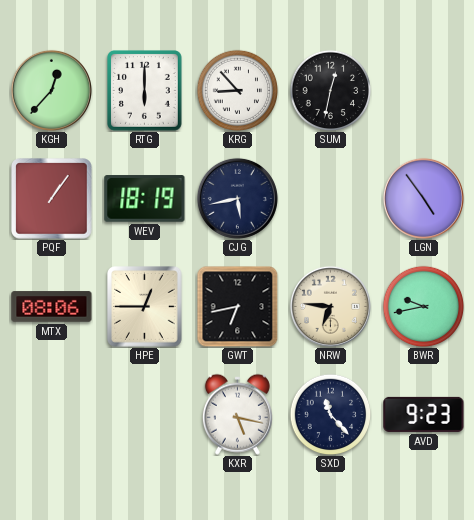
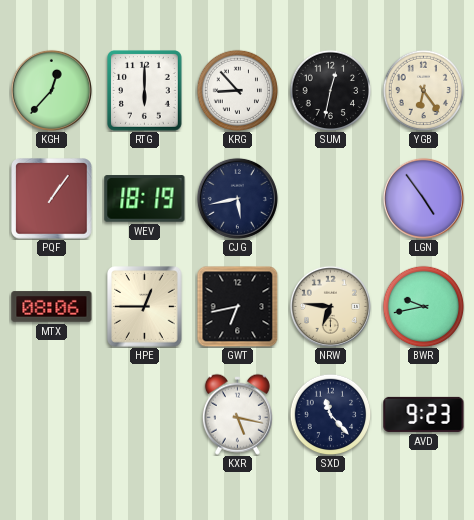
YGB: none -> 6:24 (423, 90)
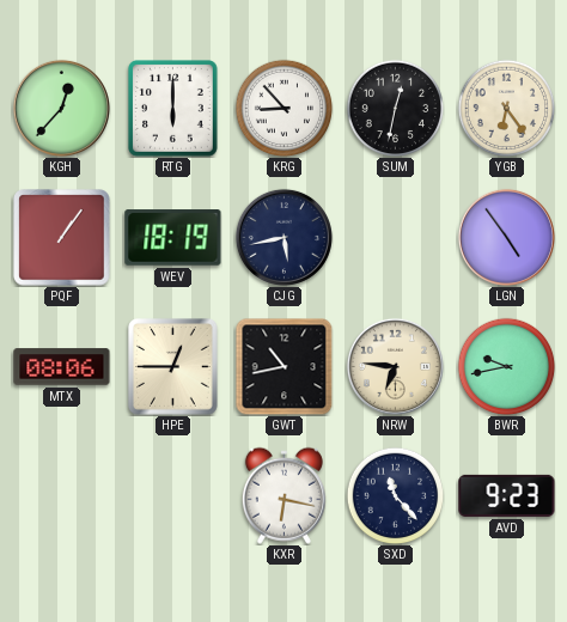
GWT: 6:43 -> 10:43 (283, 366)
KXR: 5:17 -> 6:17 (283, 495)
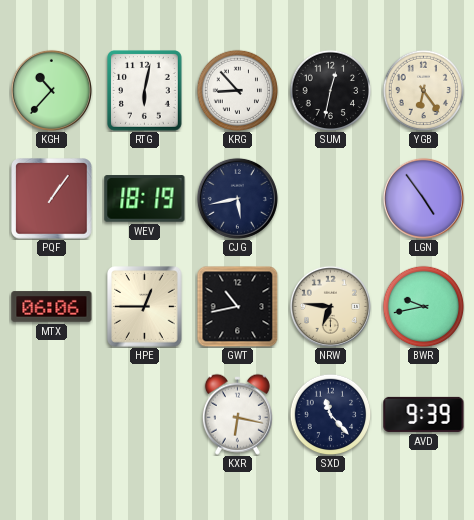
KGH: 12:37 -> 10:37 (51, 90)
RTG: 6:00 -> 6:02 (145, 91)
MTX: 08:06 -> 06:06 (52, 307)
AVD: 9:23 -> 9:39 (424, 414)
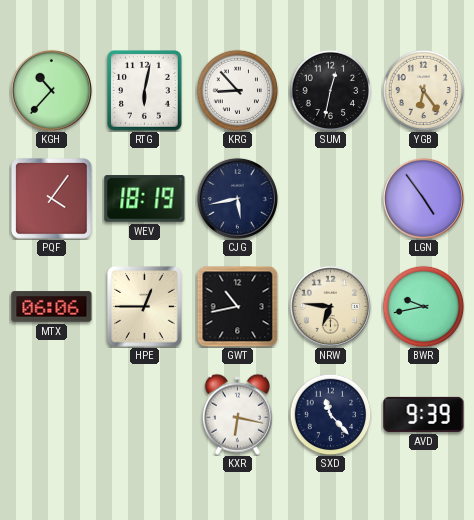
PQF: 1:06 -> 4:06 (52, 199)
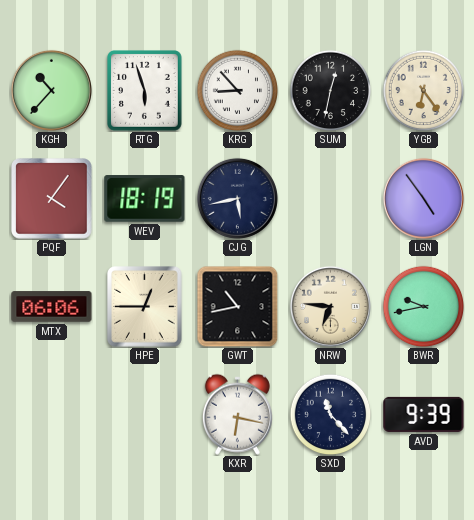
RTG: 6:02 -> 5:57 (145, 91)
